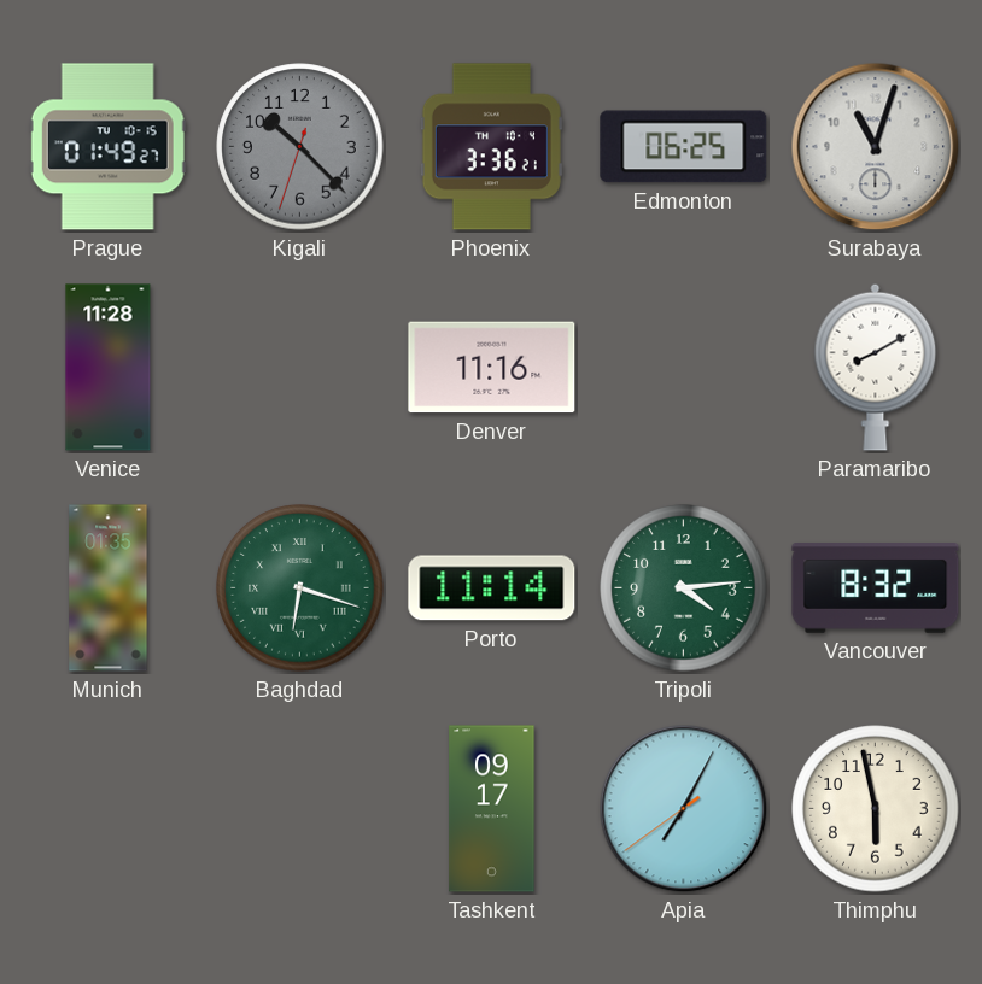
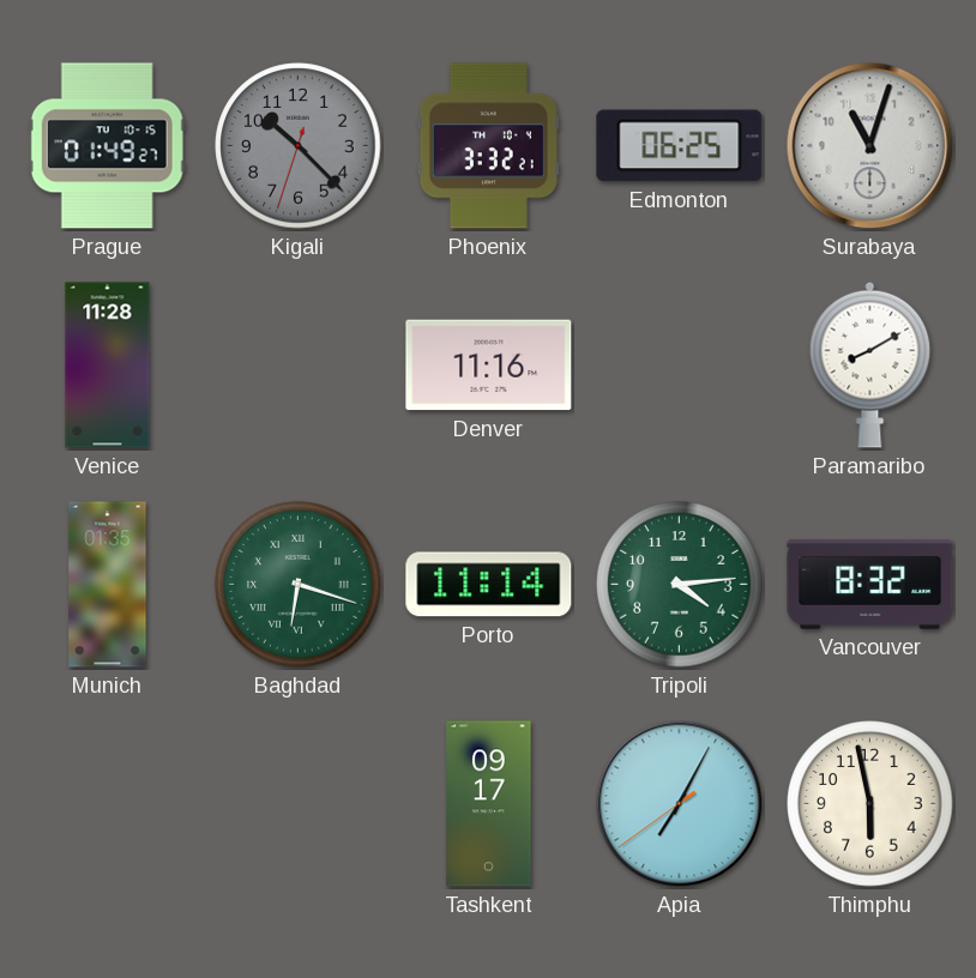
Phoenix: 3:36 -> 3:32 (488, 146)
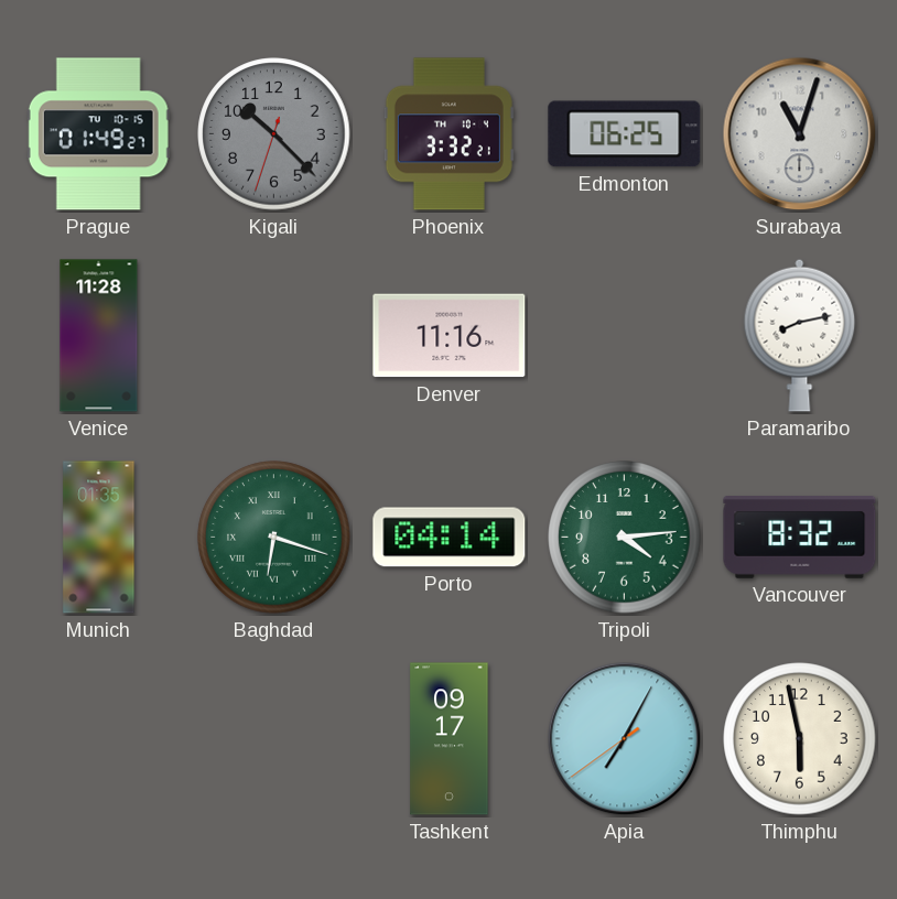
Paramaribo: 8:10 -> 8:13 (800, 335)
Porto: 11:14 -> 04:14 (450, 538)
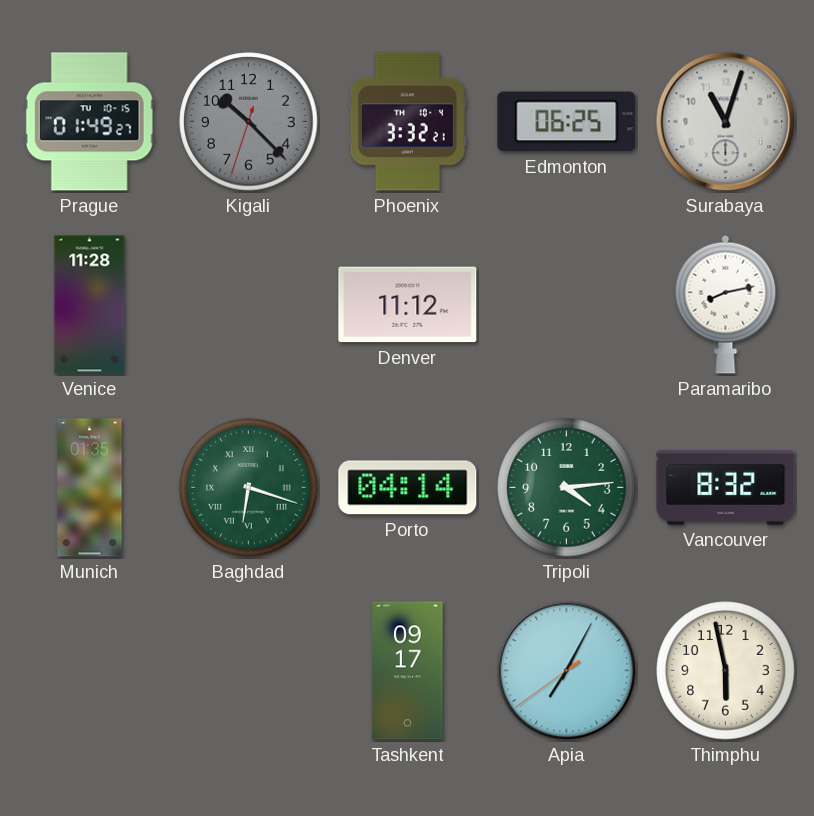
Denver: 11:16 -> 11:12 (408, 305)
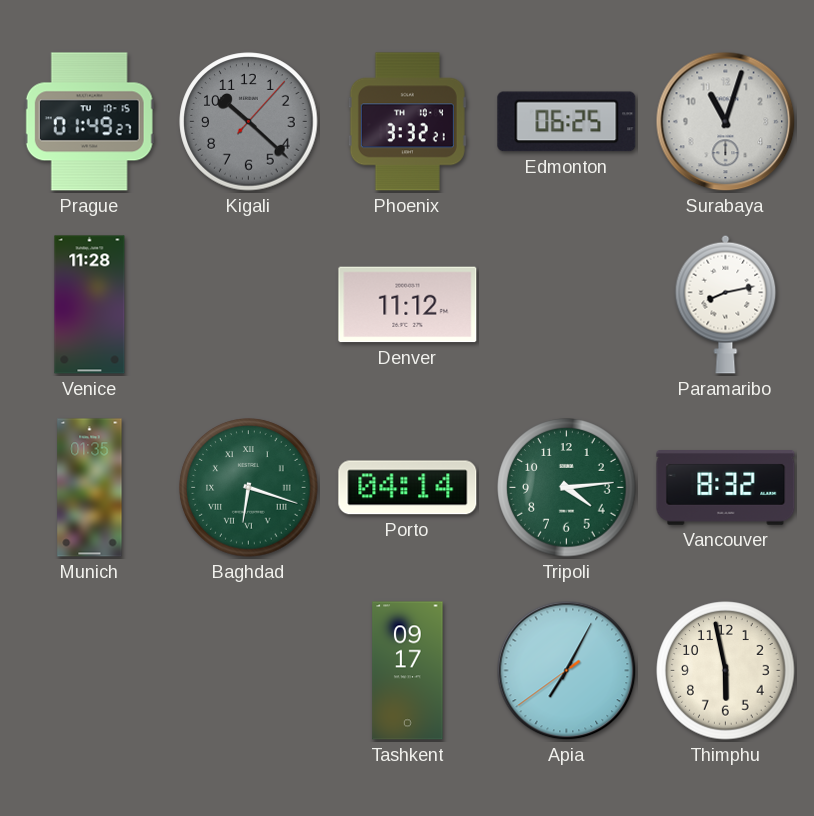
Kigali: 10:22:33 -> 10:22:07 (249, 122)
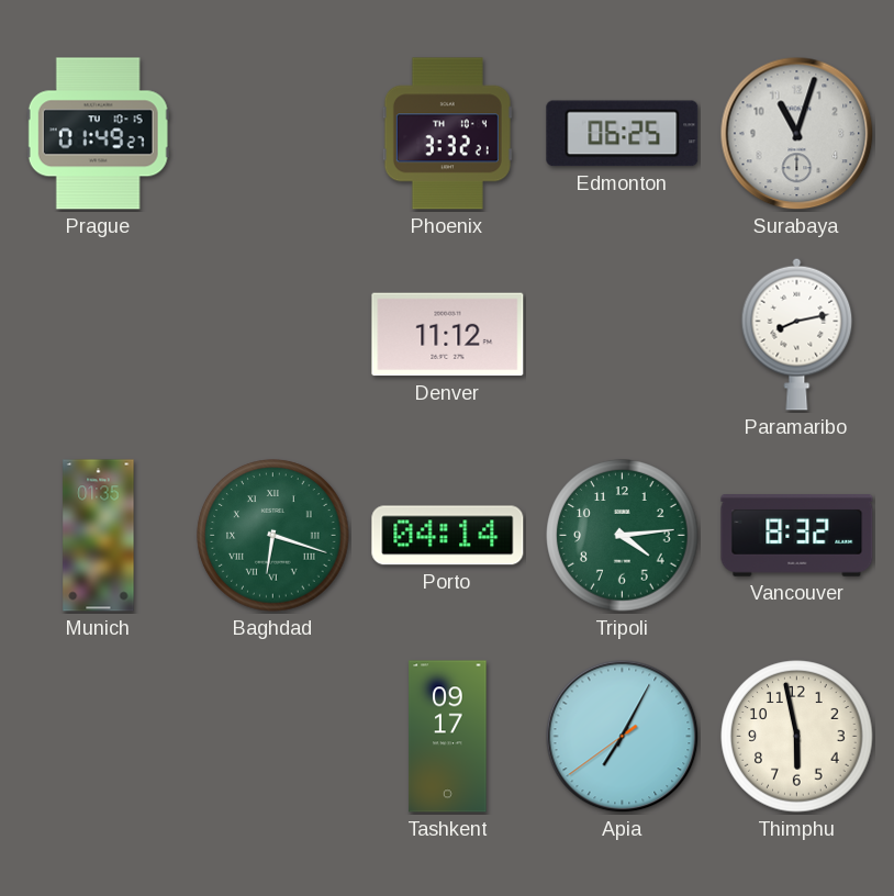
Kigali: 10:22 -> none (249, 122)
Venice: 11:28 -> none (90, 305)
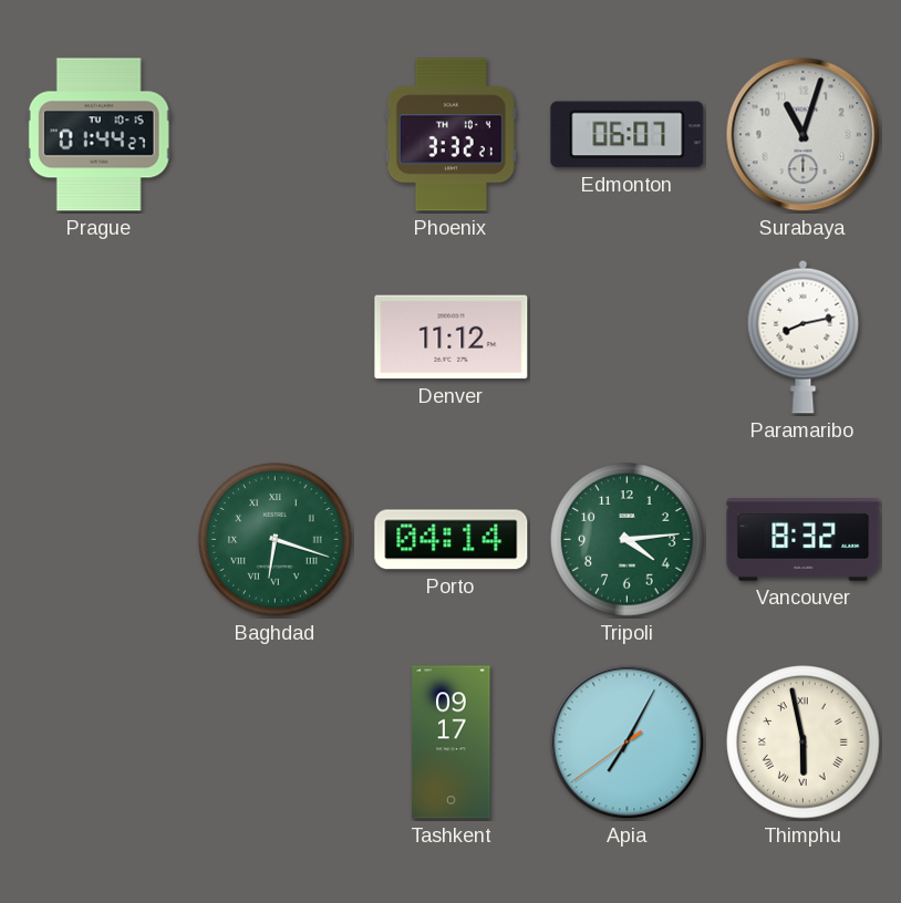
Prague: 01:49 -> 01:44 (99, 135)
Edmonton: 06:25 -> 06:07 (628, 135)
Munich: 01:35 -> none (99, 536)
Thimphu numerals: Arabic -> Roman (804, 743)
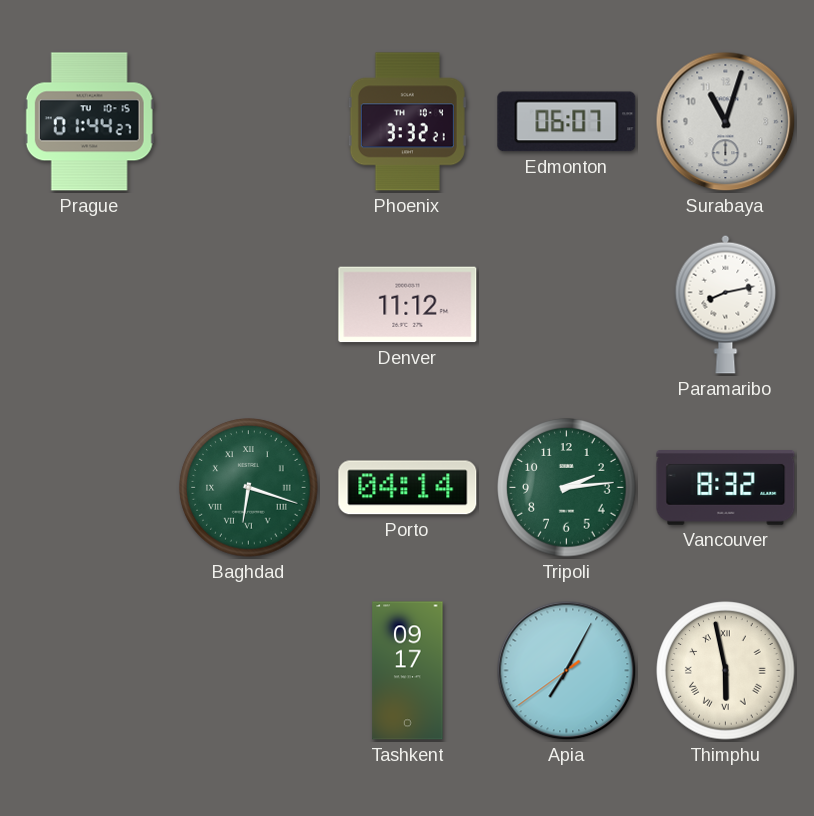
Tripoli: 4:14 -> 2:14 (567, 488)
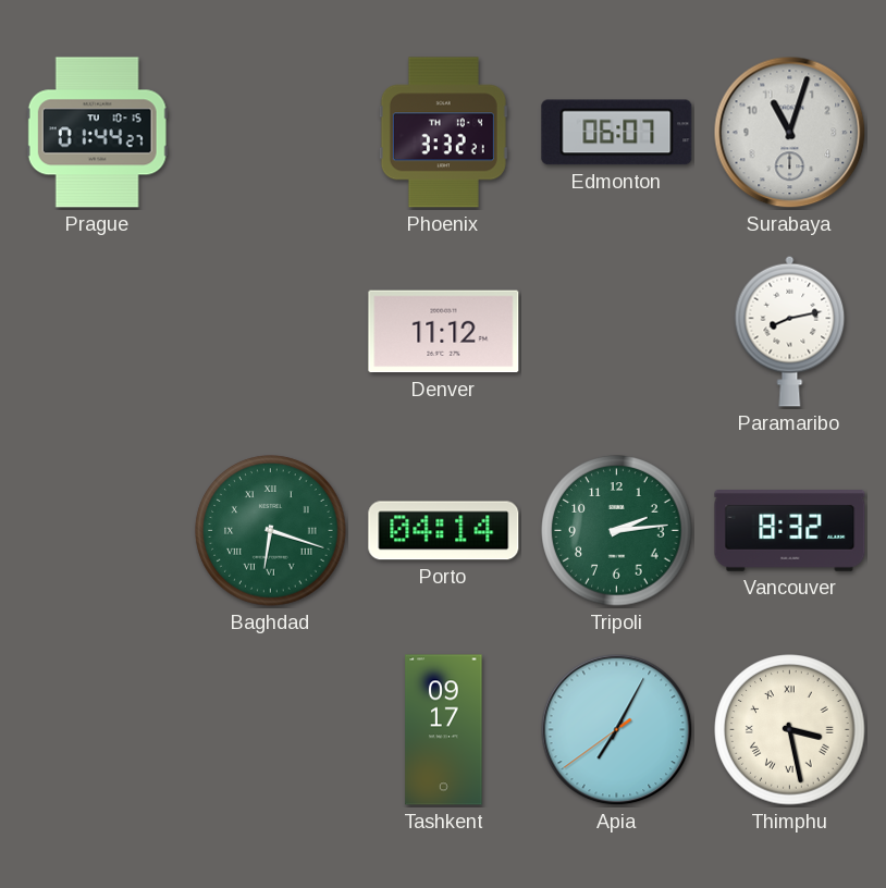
Thimphu: 5:58 -> 3:28 (790, 730)
